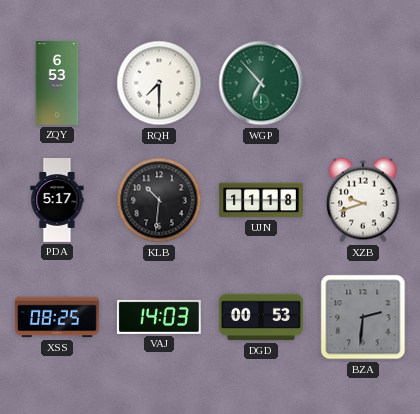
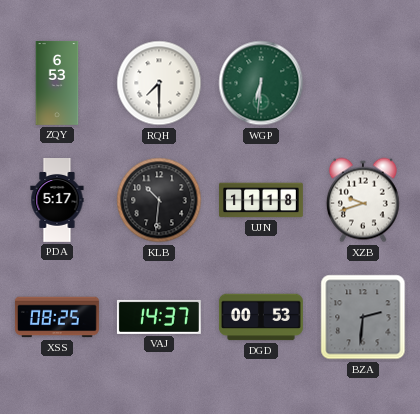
WGP: 6:53 -> 6:31 (261, 83)
VAJ: 14:03 -> 14:37 (159, 317)
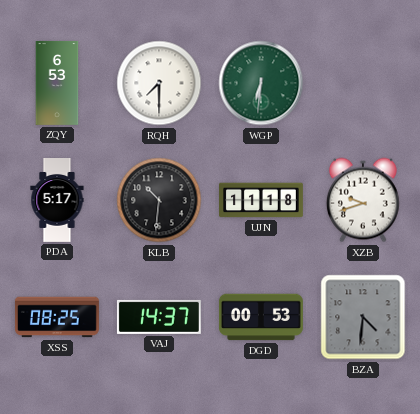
BZA: 2:31 -> 4:31 (363, 317)
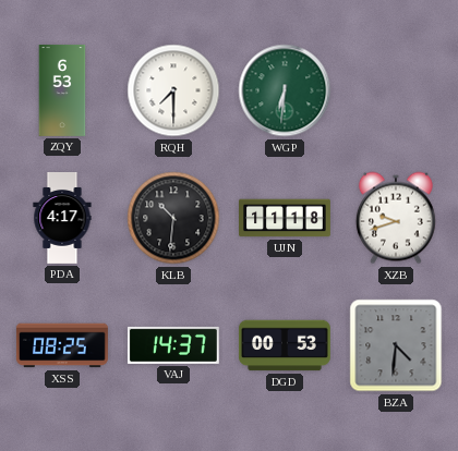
PDA: 5:17 -> 4:17 (62, 219)
